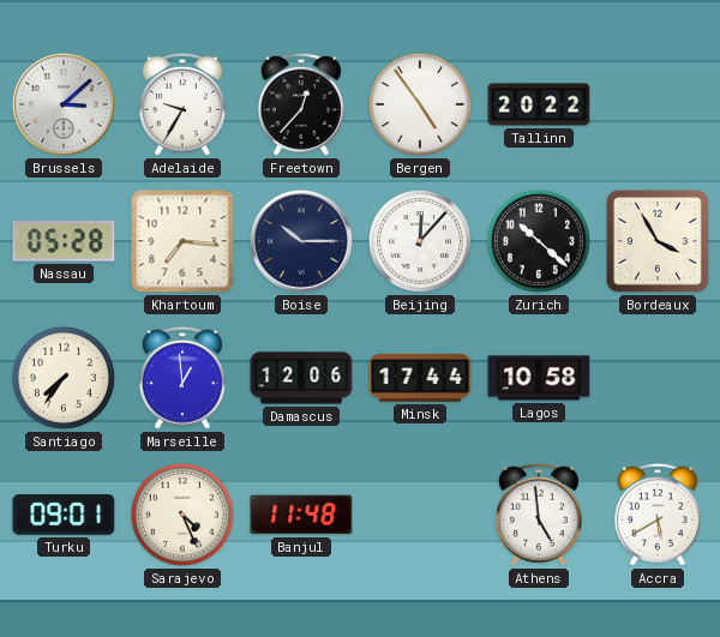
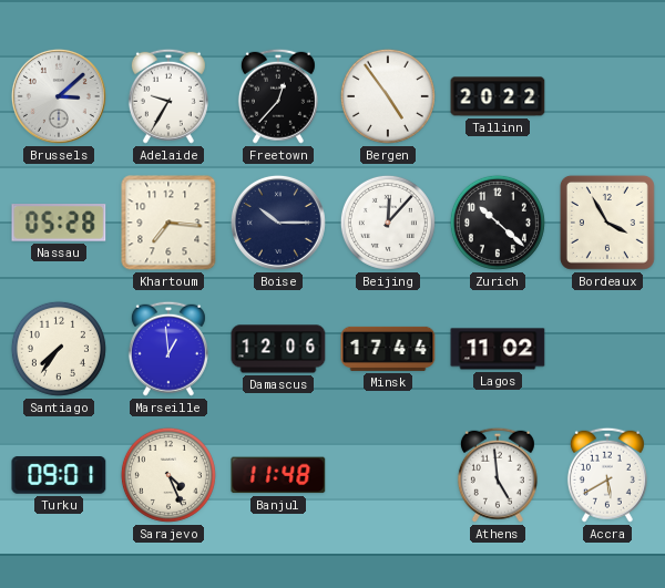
Lagos: 10:58 -> 11:02 (498, 349)
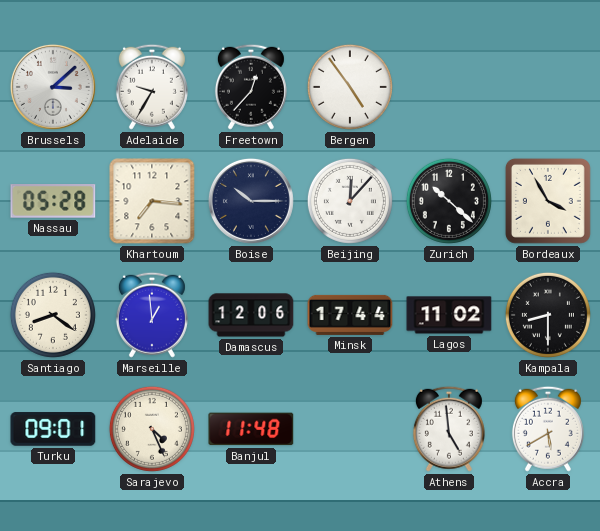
Tallinn: 20:22 -> none (498, 96)
Santiago: 7:36 -> 8:21 (53, 315)
Kampala: none -> 8:30 (548, 315)
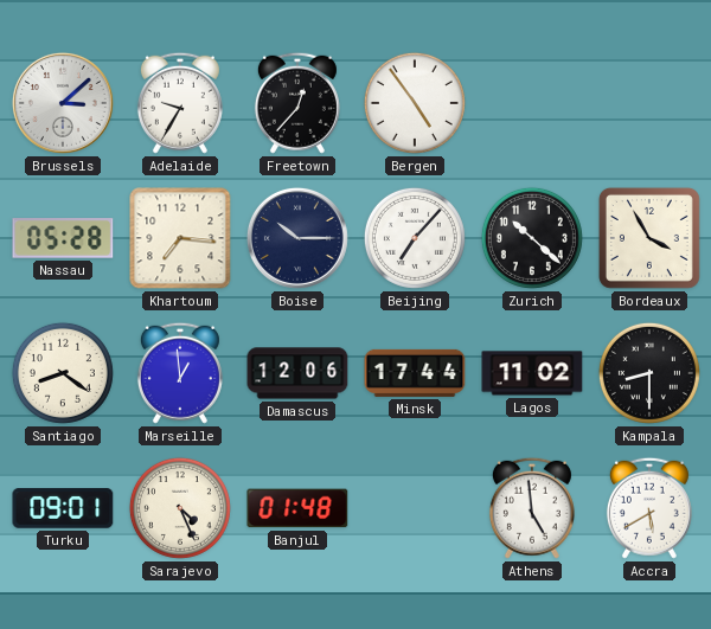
Beijing: 12:07 -> 7:07 (415, 238)
Banjul: 11:48 -> 01:48 (297, 508)
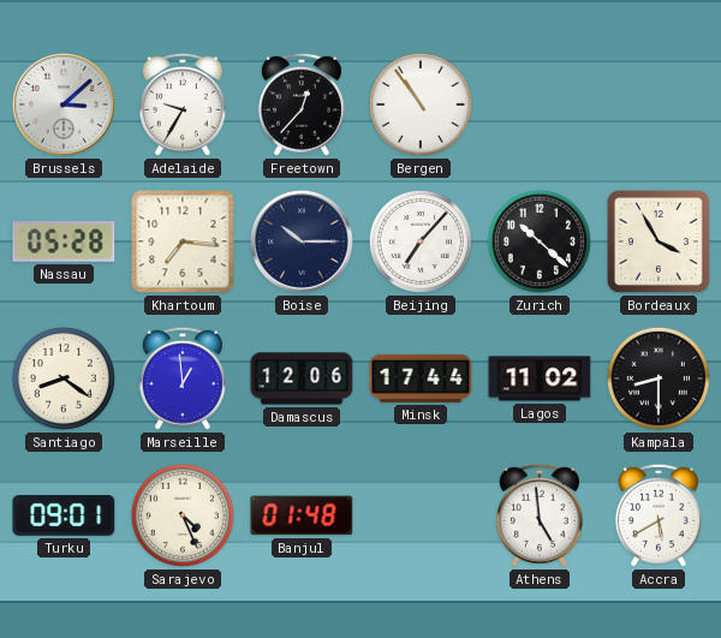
Bergen: 4:54 -> 10:54 (421, 105)
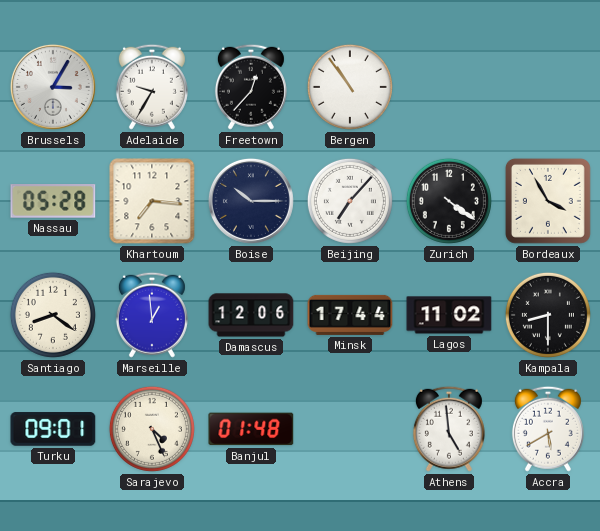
Brussels: 3:08 -> 3:05 (53, 87)
Zurich: 10:22 -> 4:21 (449, 201)
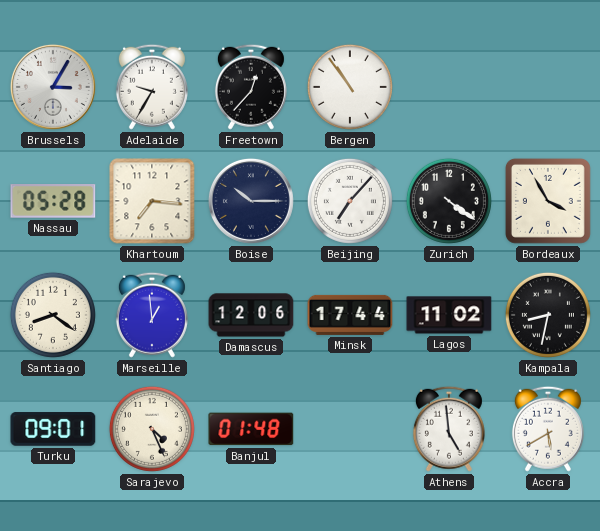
Kampala: 8:30 -> 8:32 (548, 315)
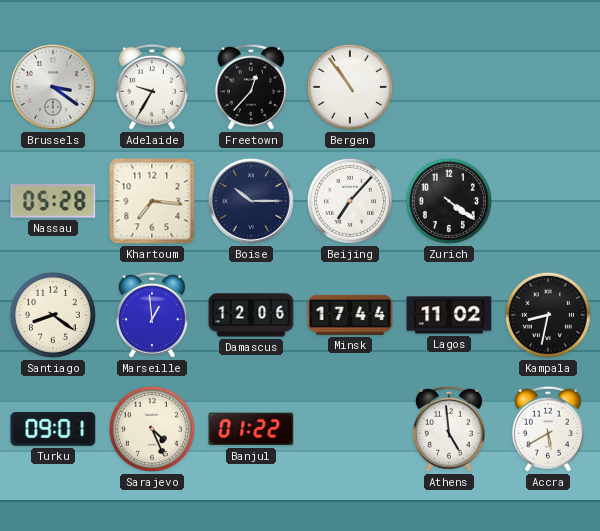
Brussels: 3:05 -> 3:21 (53, 87)
Bordeaux: 3:55 -> none (548, 201)
Banjul: 01:48 -> 01:22 (251, 429)
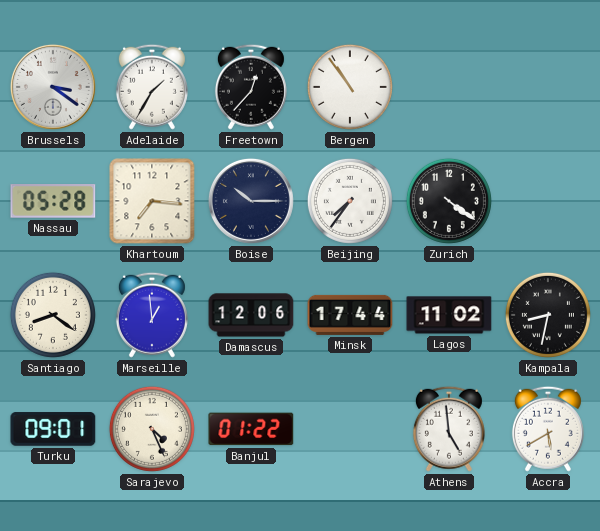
Adelaide: 9:35 -> 1:35 (152, 87)
Beijing: 7:07 -> 7:36 (350, 201)
